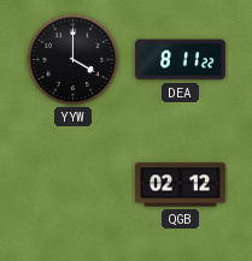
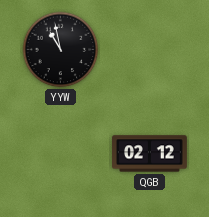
YYW: 4:00 -> 10:58 (61, 50)
DEA: 8:11 -> none (181, 60)
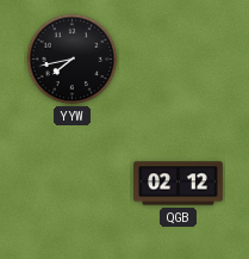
YYW: 10:58 -> 7:43 (73, 60)
